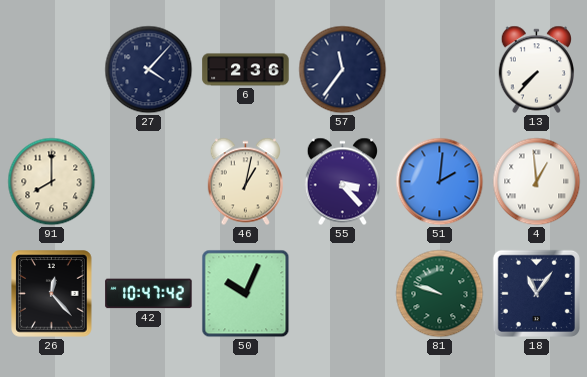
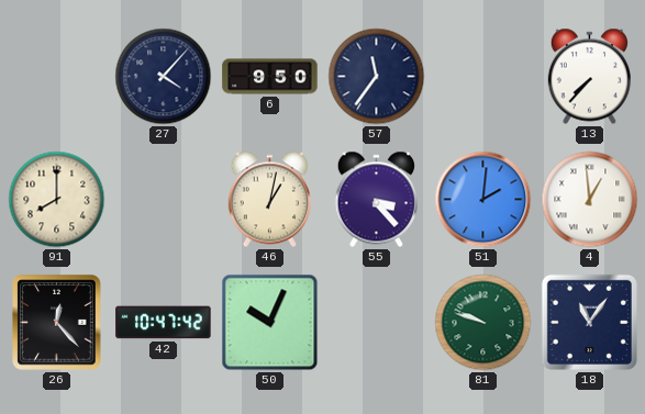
6: 2:36 -> 9:50 (270, 77)
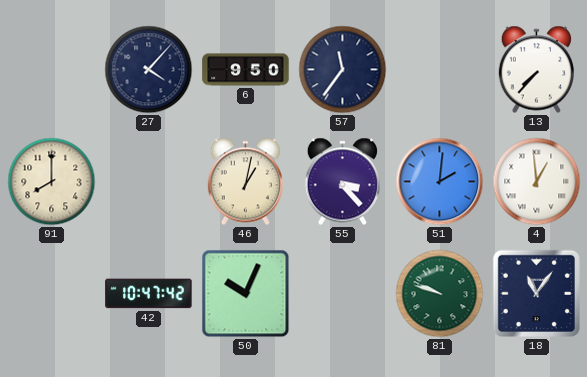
26: 12:23 -> none (57, 323)
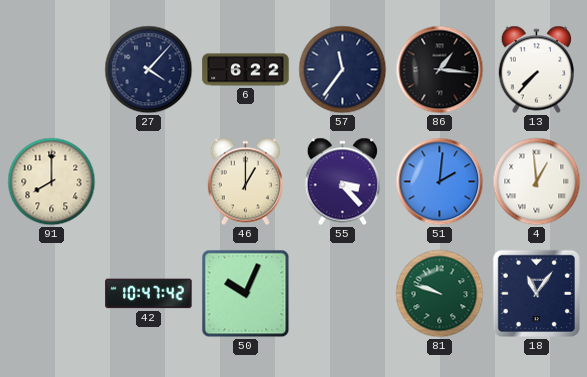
6: 9:50 -> 6:22 (246, 70)
86: none -> 1:16 (440, 70)
46: 1:02 -> 1:00 (245, 182)
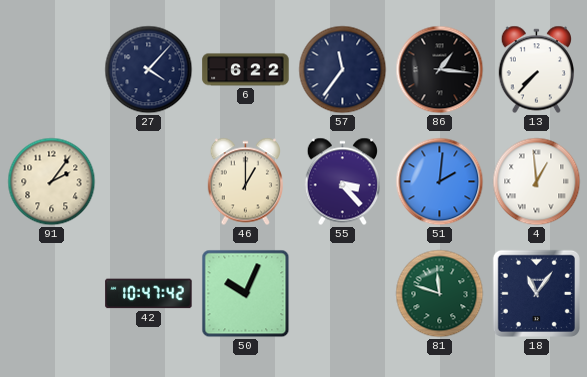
91: 8:00 -> 2:06 (52, 182)
81: 9:48 -> 11:48 (440, 294)
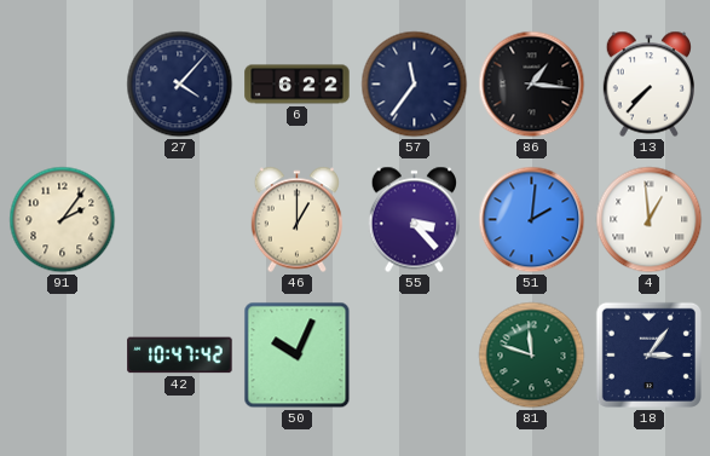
18: 11:06 -> 3:06 (648, 354)
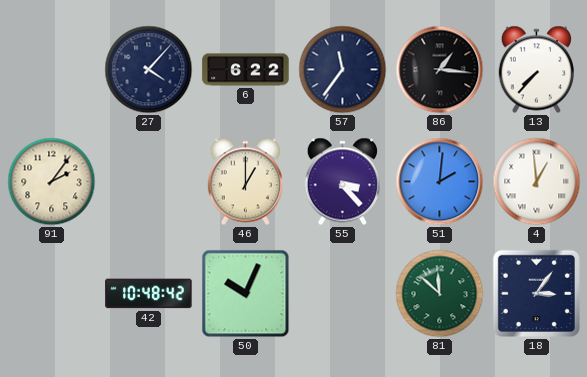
42: 10:47 -> 10:48 (149, 294)
81: 11:48 -> 11:52 (440, 294)
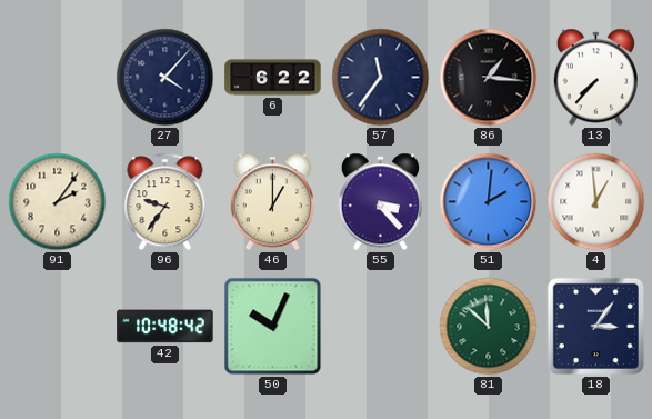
96: none -> 9:36 (165, 202)
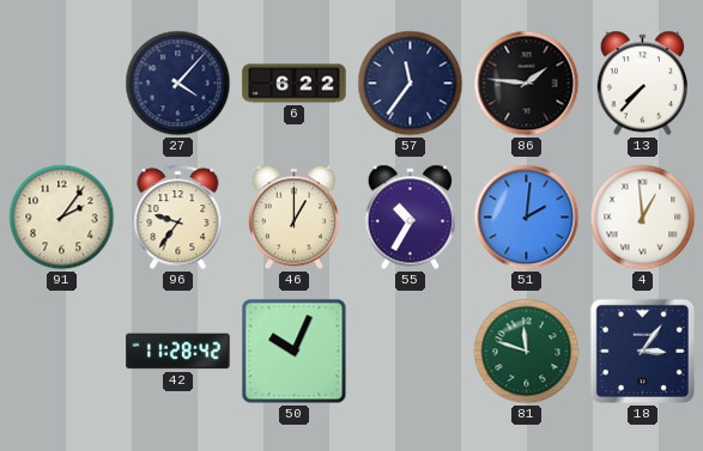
86: 1:16 -> 1:46 (527, 84)
55: 3:23 -> 10:35 (410, 218)
42: 10:48 -> 11:28 (178, 352)
81: 11:52 -> 11:48 (527, 352)
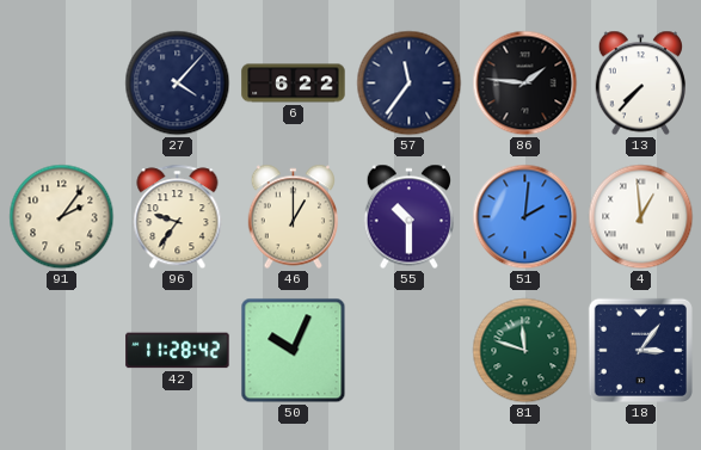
55: 10:35 -> 10:30 (408, 217)
